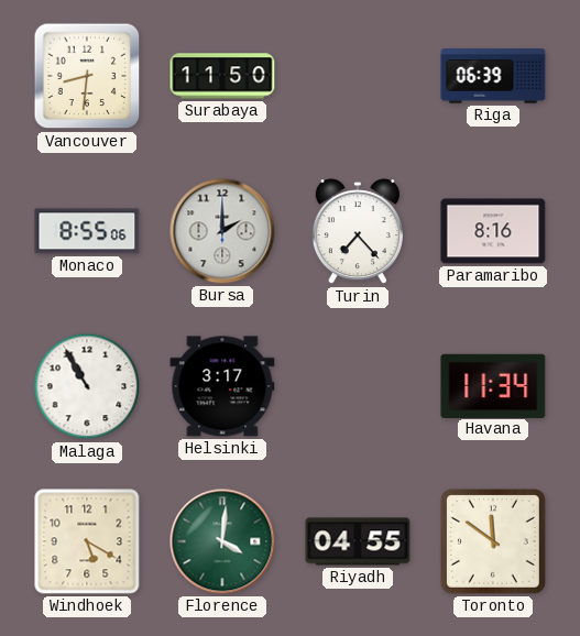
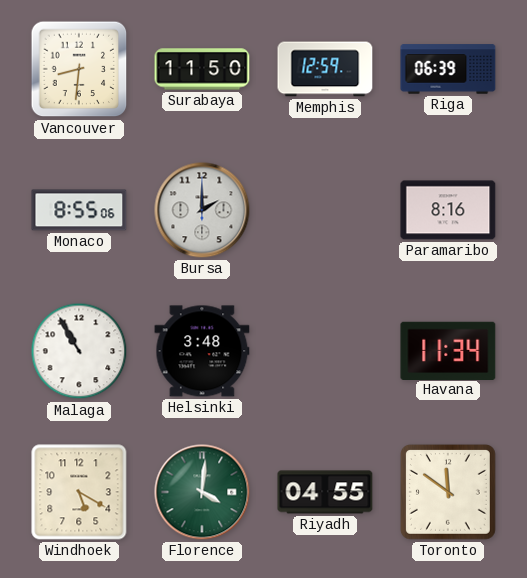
Memphis: none -> 12:59 (325, 69)
Turin: 7:23 -> none (358, 232)
Helsinki: 3:17 -> 3:48 (202, 351)
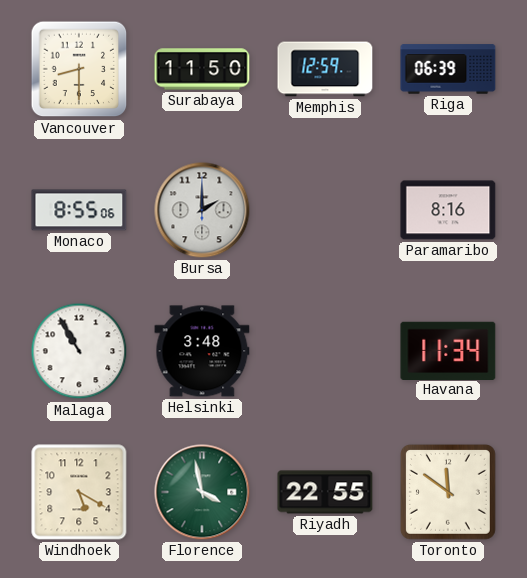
Vancouver: 8:31 -> 8:30 (79, 69)
Florence: 4:01 -> 3:58 (202, 492)
Riyadh: 04:55 -> 22:55 (325, 492)
